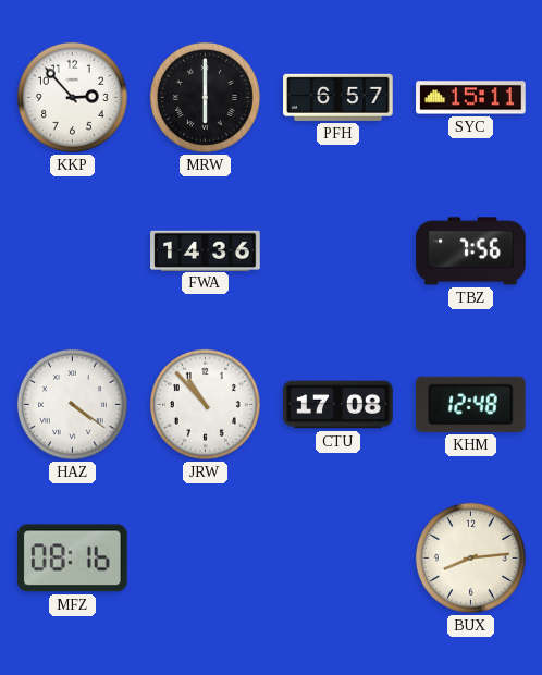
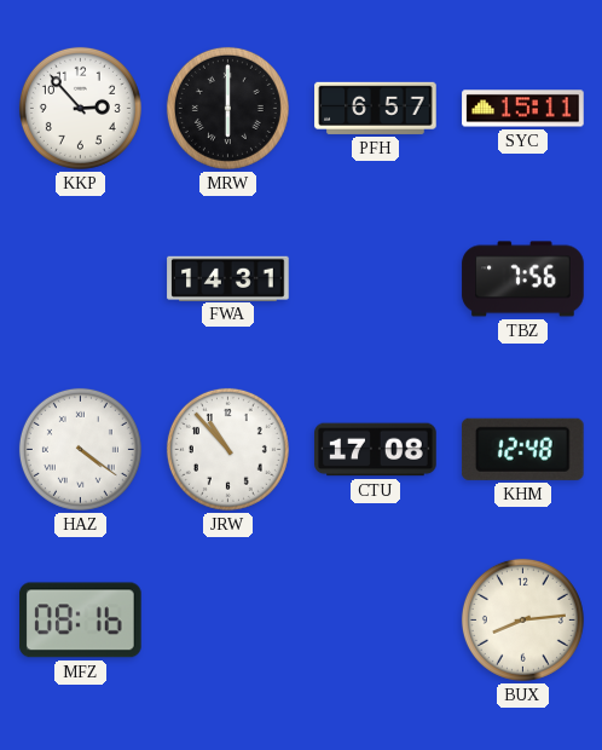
FWA: 14:36 -> 14:31 (228, 278)
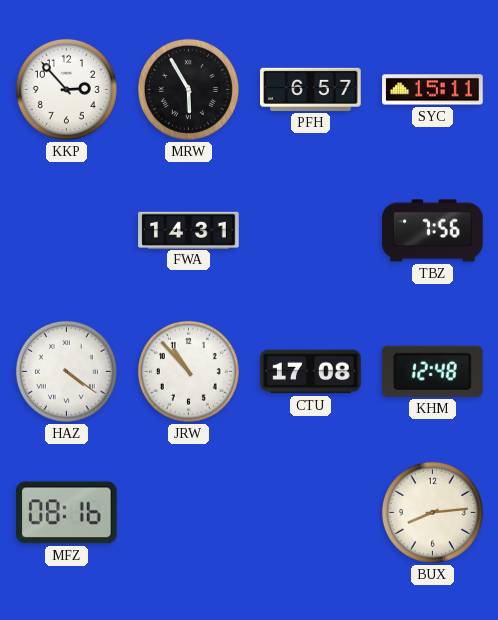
MRW: 6:00 -> 5:55 (188, 89)
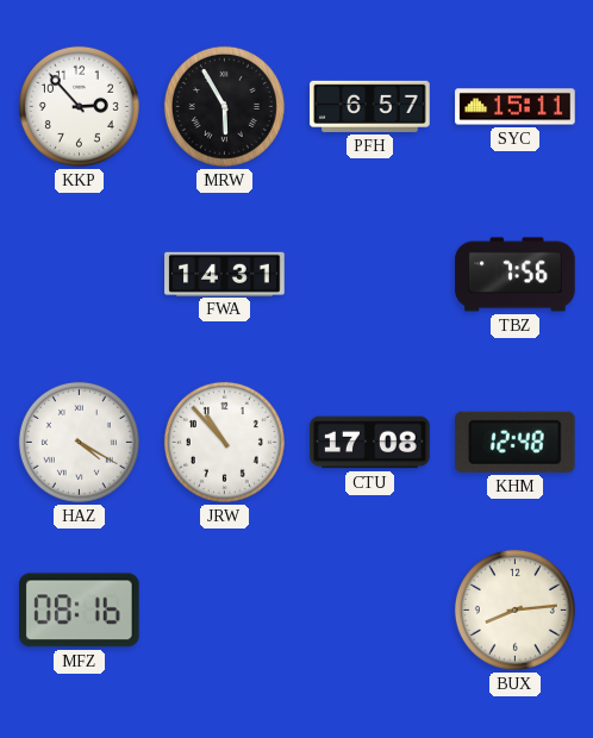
HAZ: 4:21 -> 4:20 (79, 442)
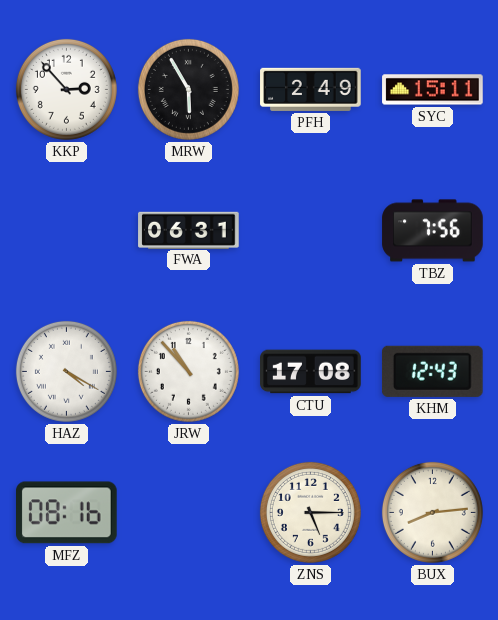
PFH: 6:57 -> 2:49 (311, 89)
FWA: 14:31 -> 06:31 (189, 230)
KHM: 12:48 -> 12:43 (432, 371)
ZNS: none -> 5:15 (310, 512)
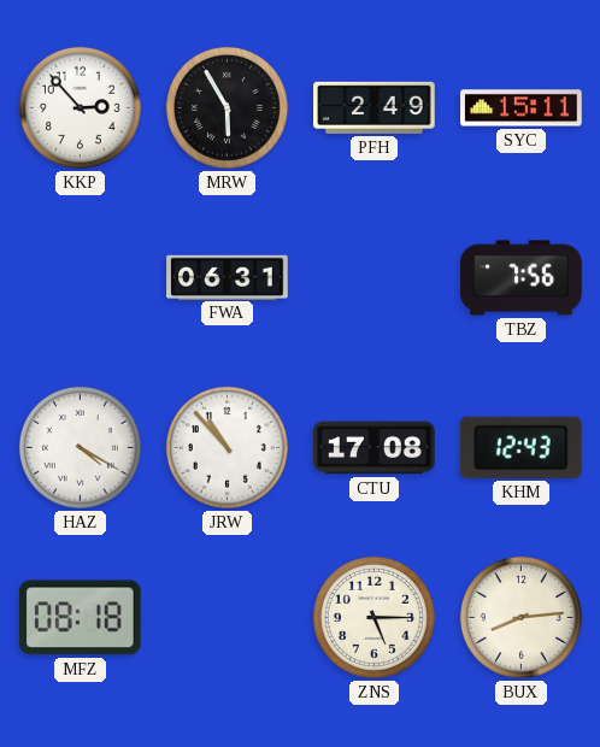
MFZ: 08:16 -> 08:18 (81, 618)
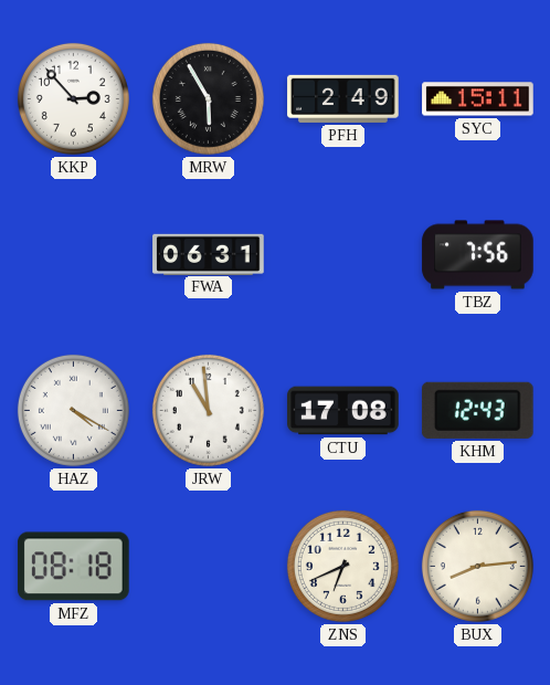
JRW: 10:53 -> 10:59 (208, 410)
ZNS: 5:15 -> 6:41 (342, 566)
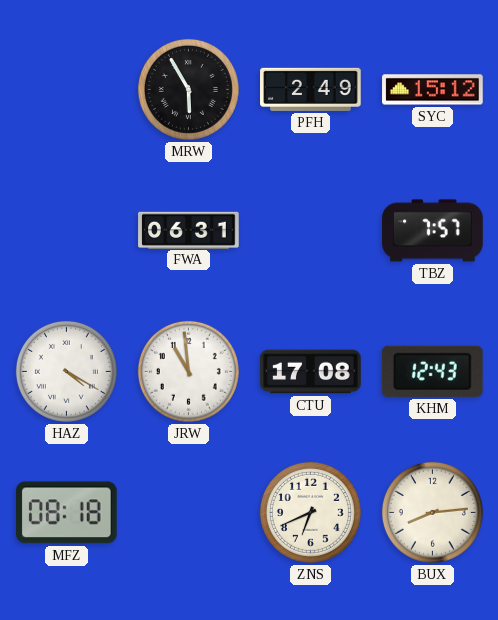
KKP: 2:53 -> none (73, 98)
SYC: 15:11 -> 15:12 (433, 90)
TBZ: 7:56 -> 7:57 (433, 231)
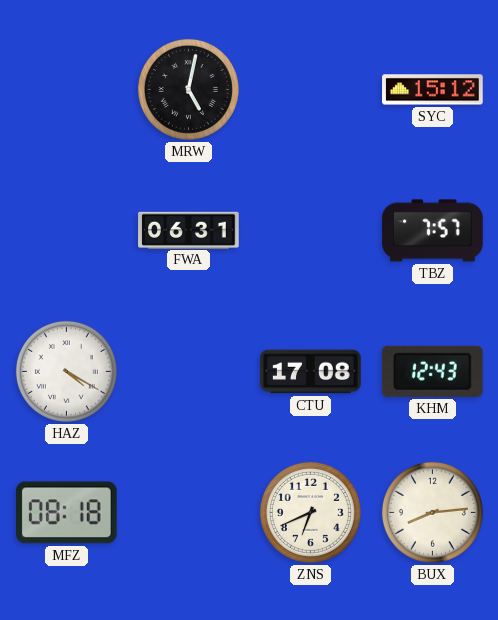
MRW: 5:55 -> 5:02 (188, 89)
PFH: 2:49 -> none (311, 89)
JRW: 10:59 -> none (188, 371)
